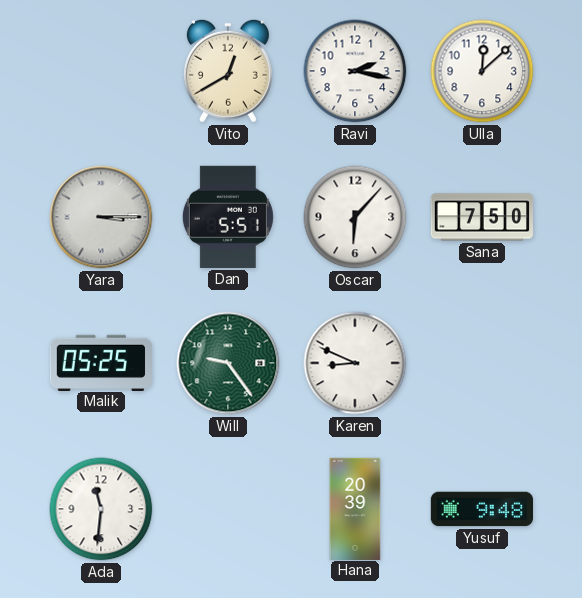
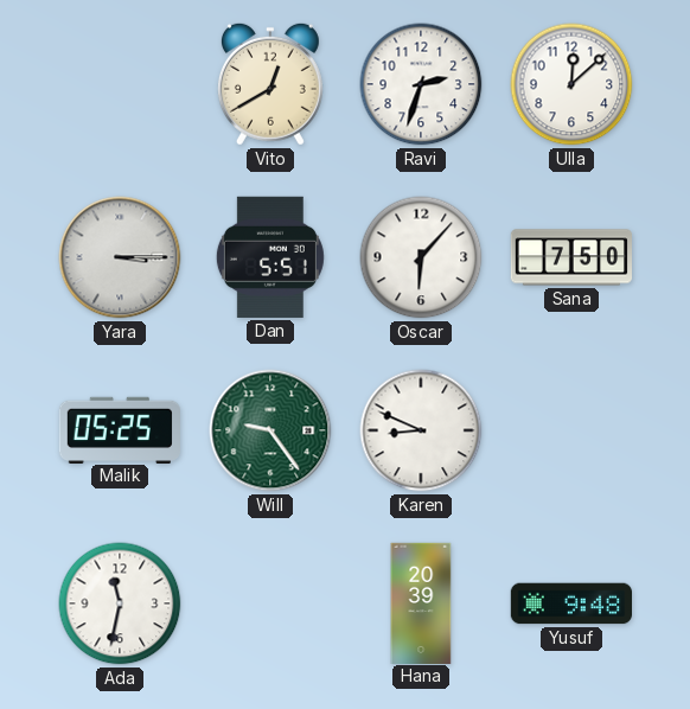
Ravi: 2:17 -> 2:33 (421, 84)
Ada: 11:31 -> 11:32 (120, 603)
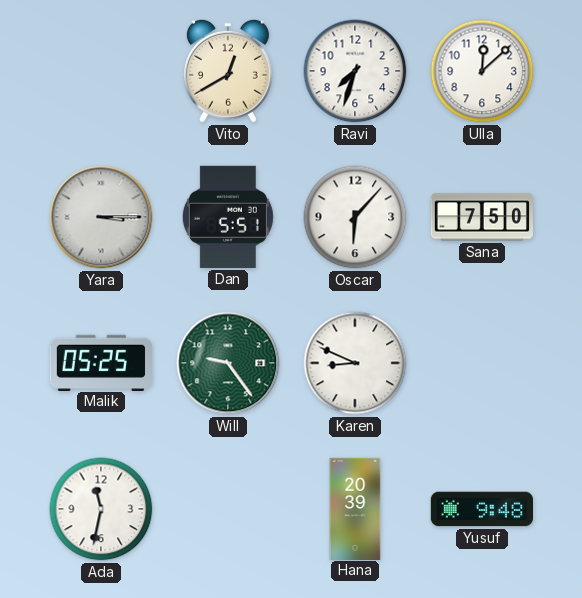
Ravi: 2:33 -> 7:33 (355, 71)
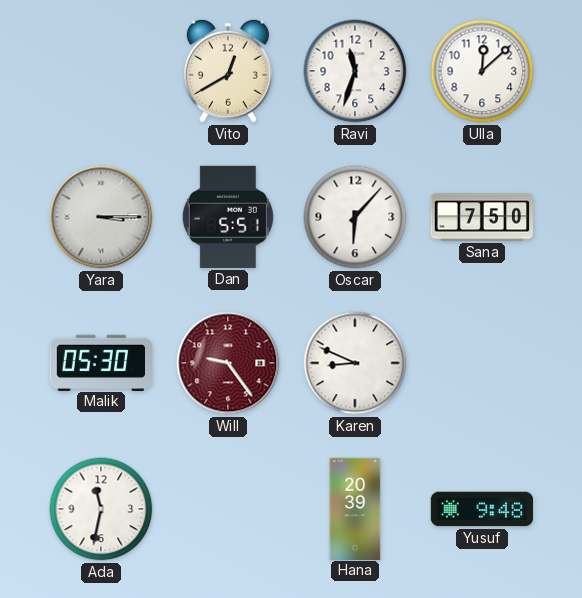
Ravi: 7:33 -> 11:33 (355, 71)
Malik: 05:25 -> 05:30 (100, 362)
Will dial: green -> burgundy (228, 363)
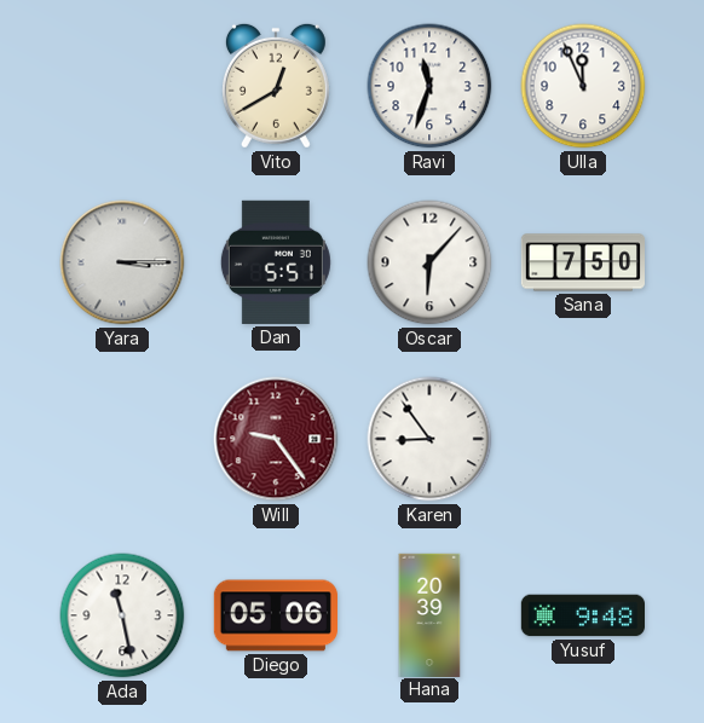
Ulla: 12:08 -> 11:56 (583, 86)
Malik: 05:30 -> none (100, 362)
Karen: 8:49 -> 8:54 (429, 439)
Ada: 11:32 -> 11:28 (122, 615)
Diego: none -> 05:06 (275, 615)
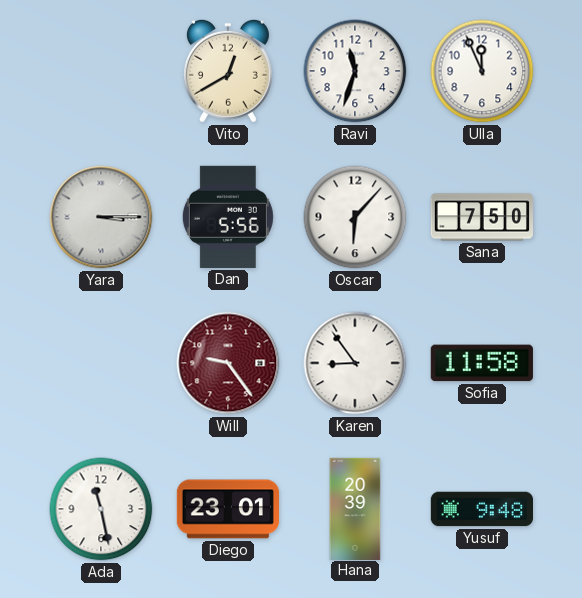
Dan: 5:51 -> 5:56 (228, 217)
Sofia: none -> 11:58 (482, 363)
Diego: 05:06 -> 23:01 (227, 509)
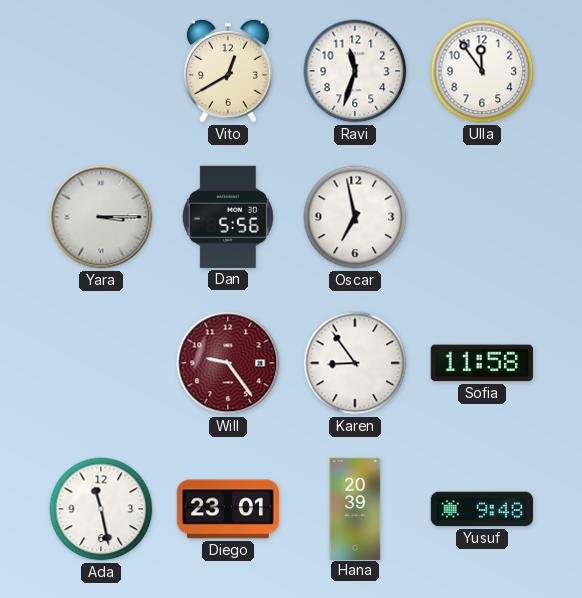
Ulla: 11:56 -> 11:54 (482, 71)
Oscar: 6:07 -> 6:58 (355, 217)
Sana: 7:50 -> none (481, 217)
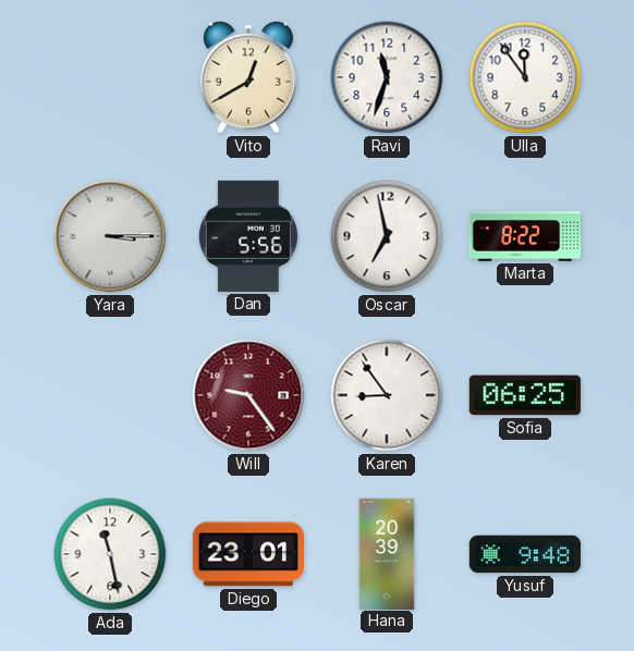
Marta: none -> 8:22 (524, 237)
Sofia: 11:58 -> 06:25 (525, 395)
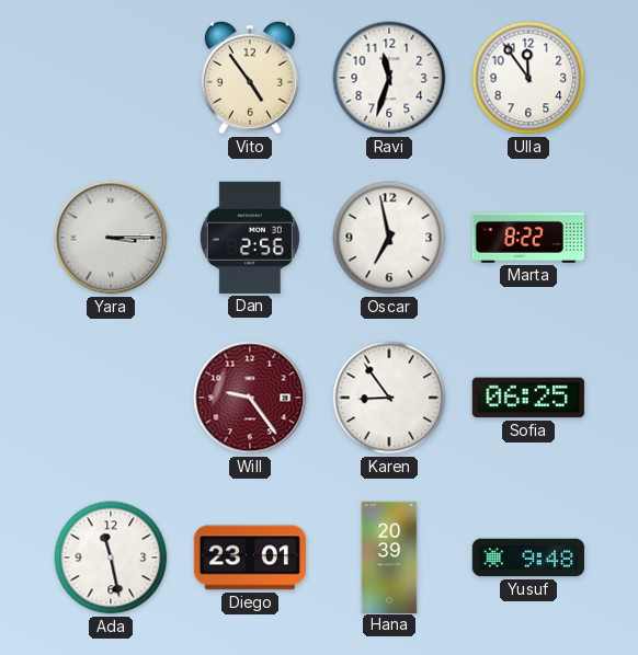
Vito: 12:40 -> 4:54 (250, 78)
Dan: 5:56 -> 2:56 (250, 238)
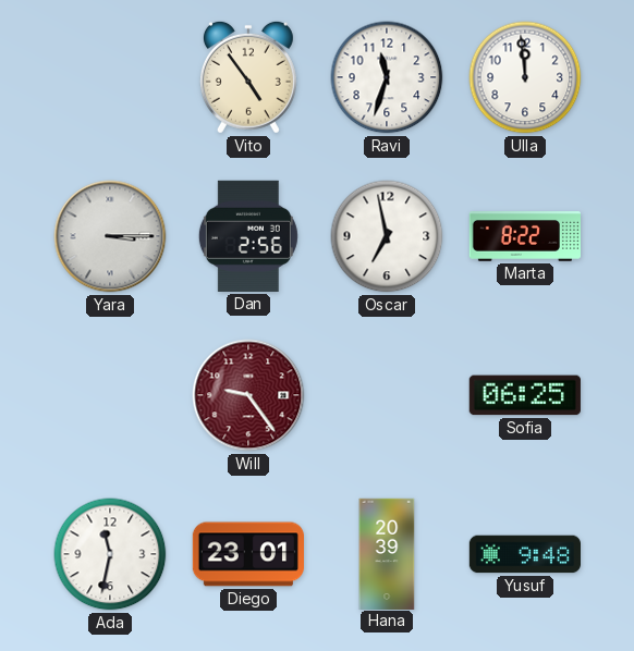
Ulla: 11:54 -> 11:59 (525, 77)
Karen: 8:54 -> none (389, 398)
Ada: 11:28 -> 11:32 (110, 554)
